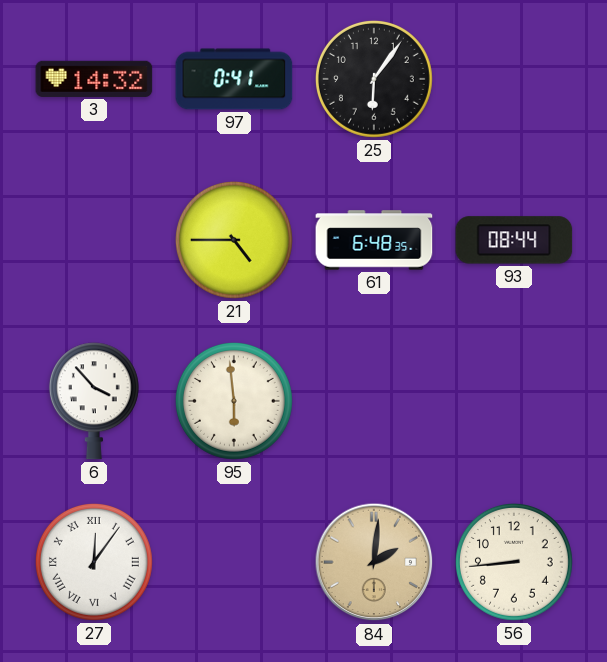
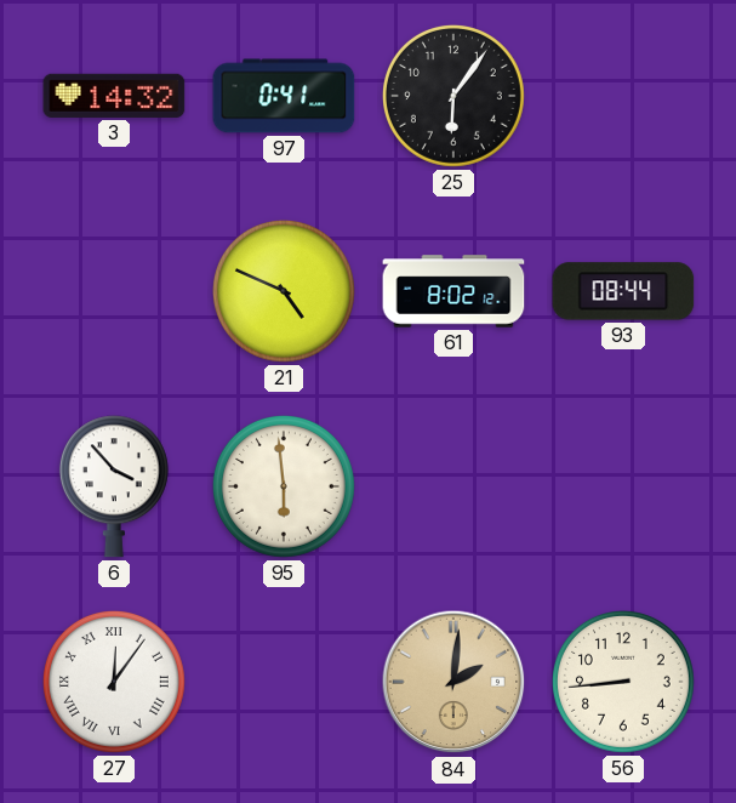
21: 4:45 -> 4:49 (284, 291)
61: 6:48 -> 8:02 (453, 291)
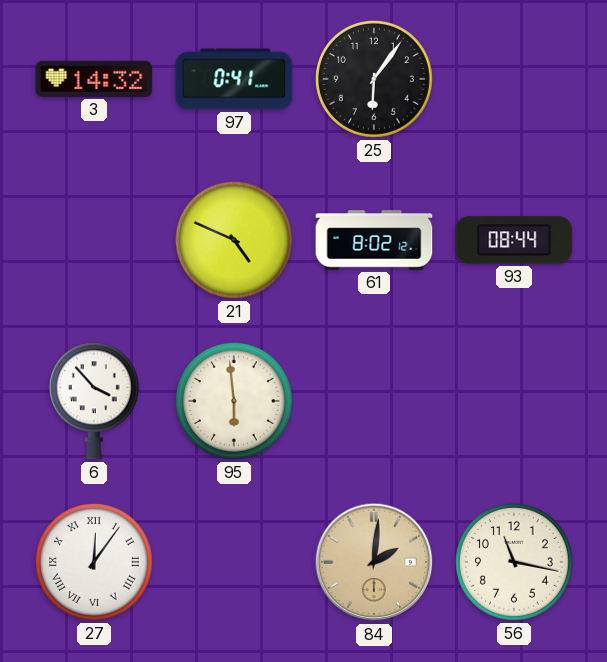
56: 8:44 -> 11:17 (514, 562)
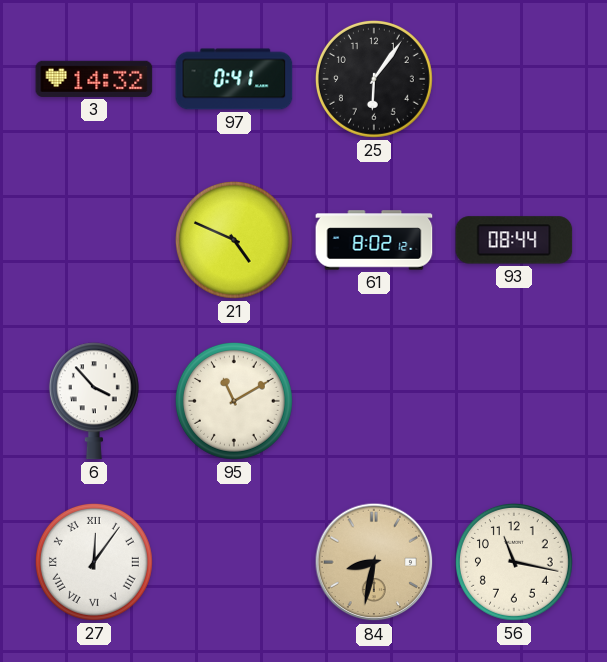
95: 5:59 -> 11:10 (234, 401)
84: 2:01 -> 8:32 (374, 562)
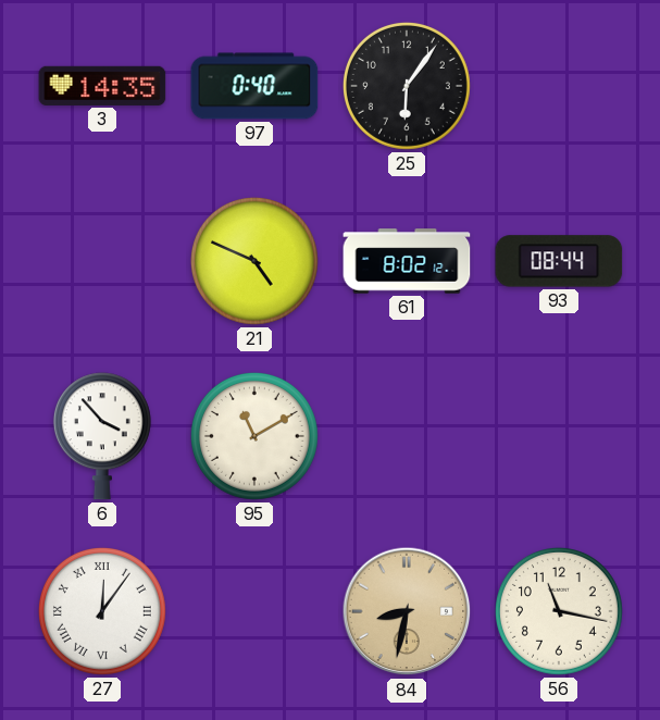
3: 14:32 -> 14:35 (102, 86)
97: 0:41 -> 0:40 (254, 86)
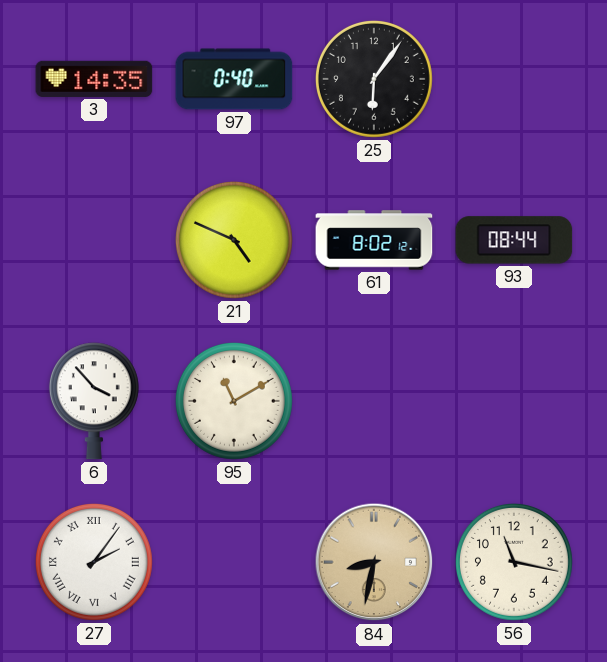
27: 12:06 -> 2:06 (94, 562)
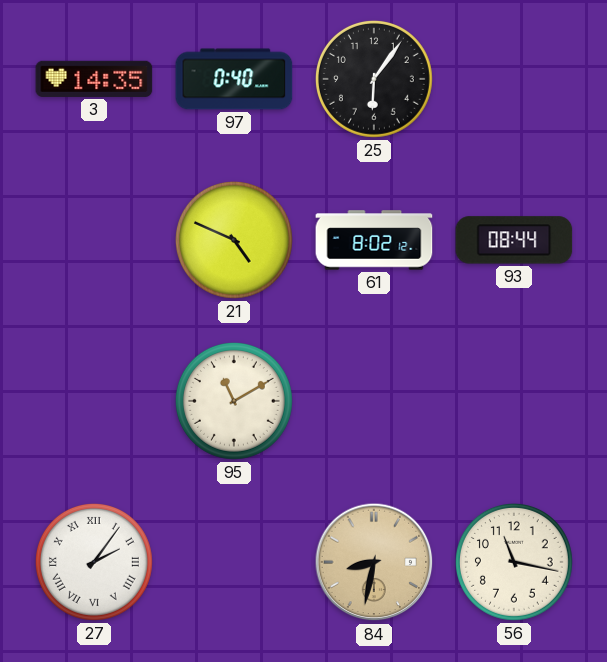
6: 3:53 -> none (94, 401)
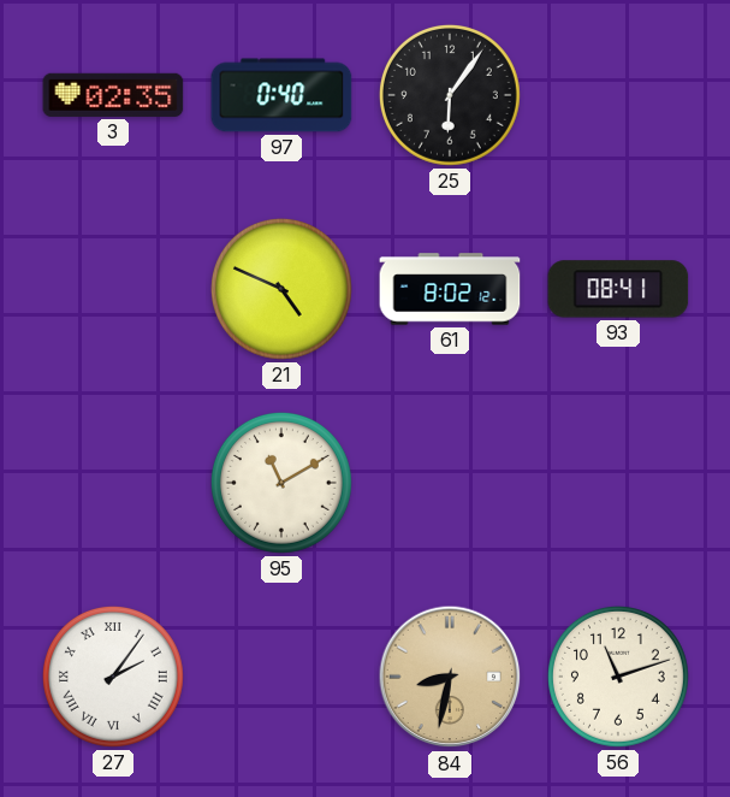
3: 14:35 -> 02:35 (113, 95)
93: 08:44 -> 08:41 (618, 289)
56: 11:17 -> 11:12 (618, 677)
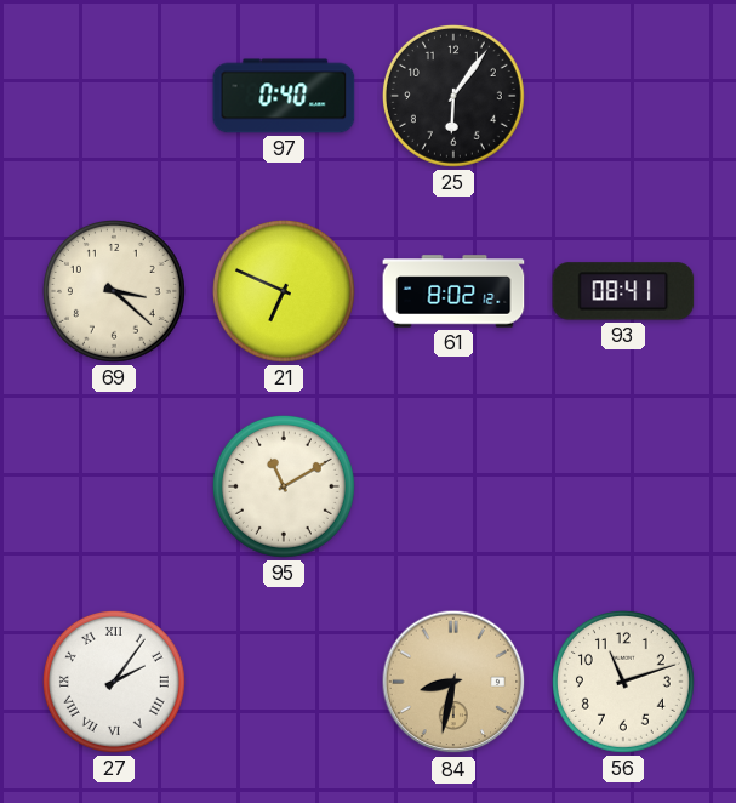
3: 02:35 -> none (113, 95)
69: none -> 3:22 (114, 291)
21: 4:49 -> 6:49 (284, 291)
